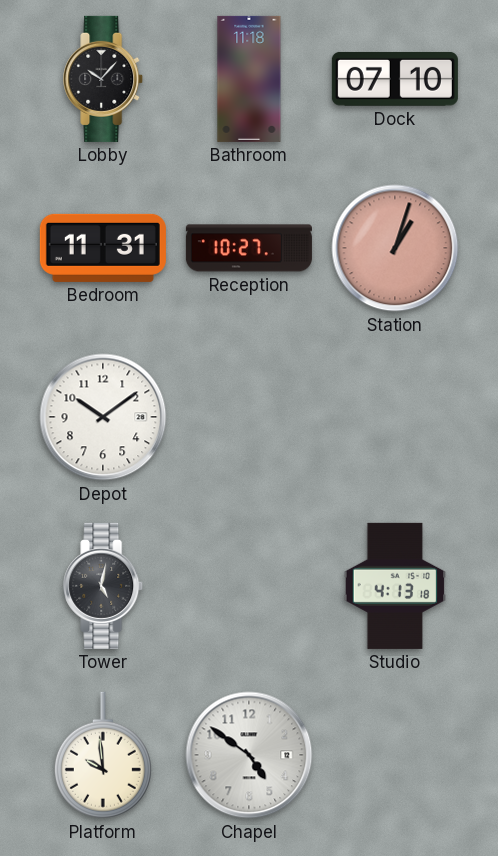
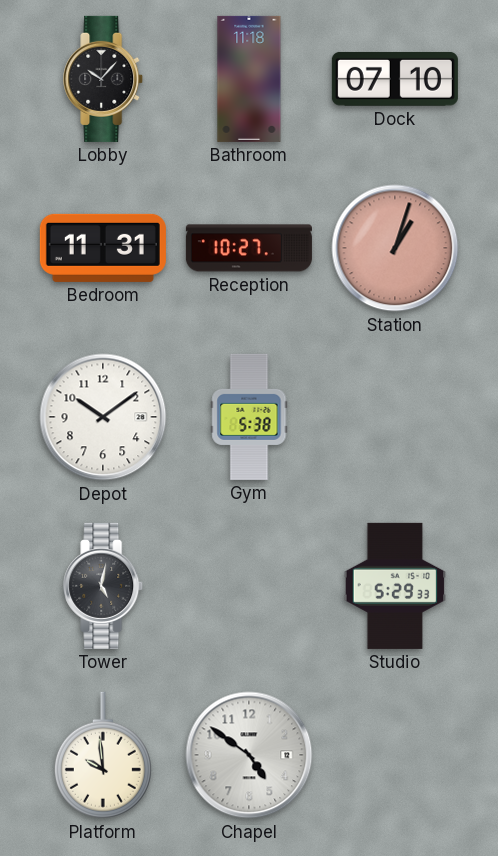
Gym: none -> 5:38 (249, 417)
Studio: 4:13 -> 5:29 (395, 586)
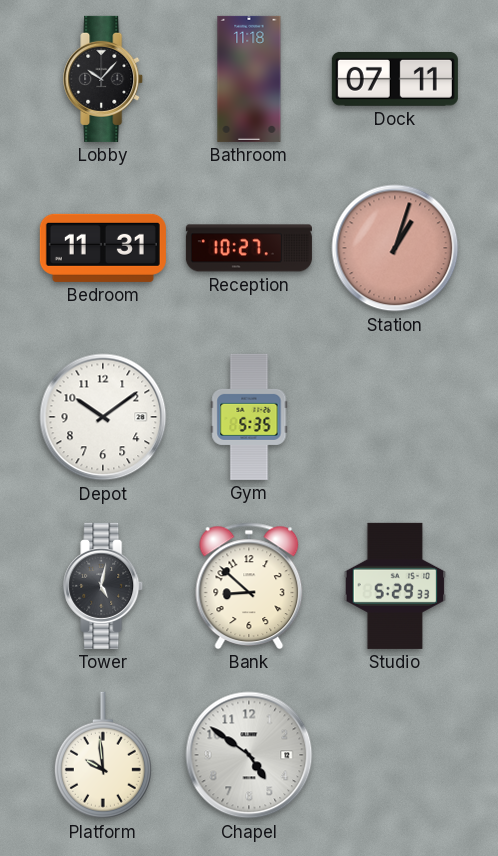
Dock: 07:10 -> 07:11 (395, 79)
Gym: 5:38 -> 5:35 (249, 417)
Bank: none -> 8:52 (249, 586)
